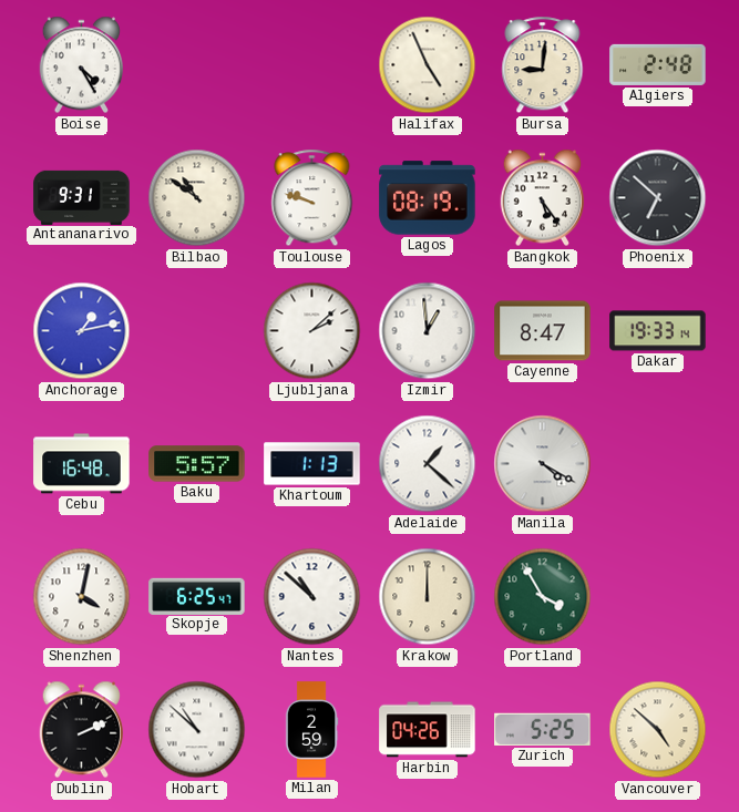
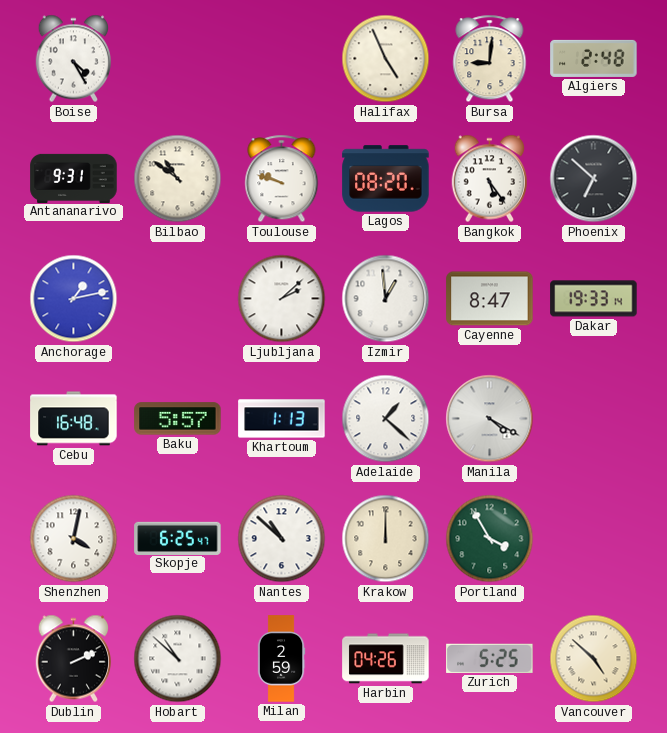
Lagos: 08:19 -> 08:20 (386, 179)
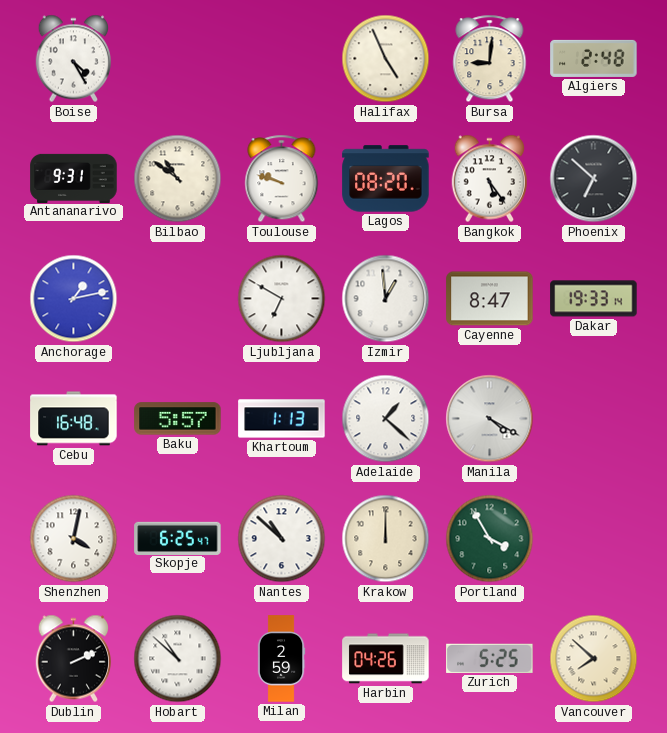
Ljubljana: 2:08 -> 6:50 (282, 299)
Vancouver: 4:52 -> 7:52 (594, 659)
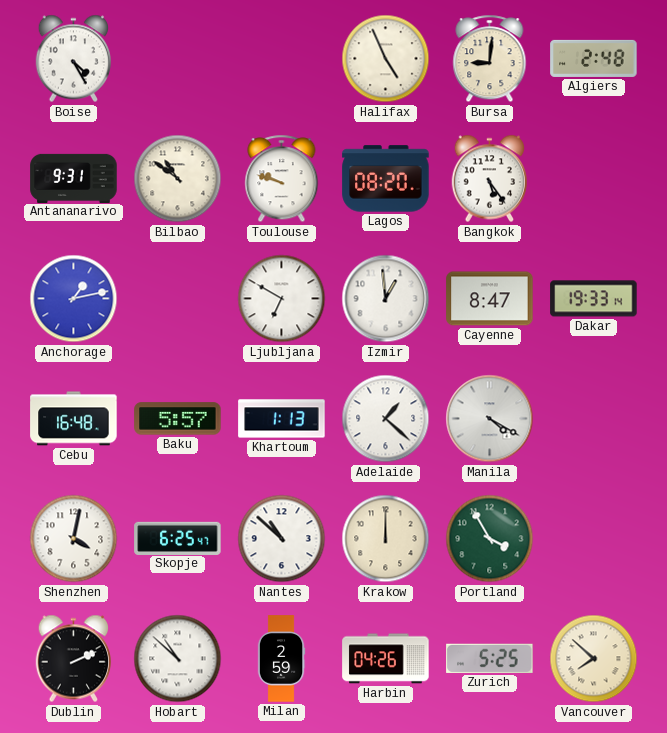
Phoenix: 6:52 -> none (594, 179)
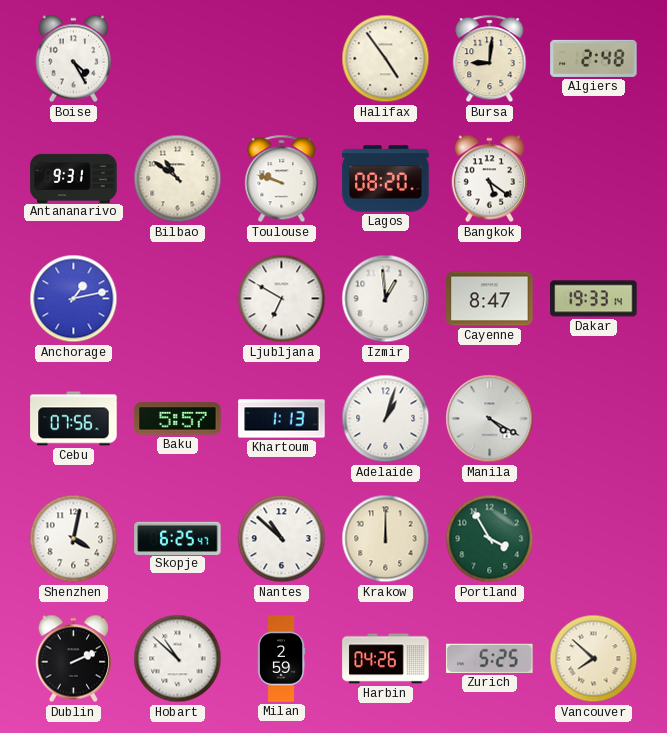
Halifax: 4:56 -> 4:54 (386, 59)
Bangkok: 5:24 -> 5:21 (490, 179)
Cebu: 16:48 -> 07:56 (74, 419)
Adelaide: 1:22 -> 1:03 (386, 419)
